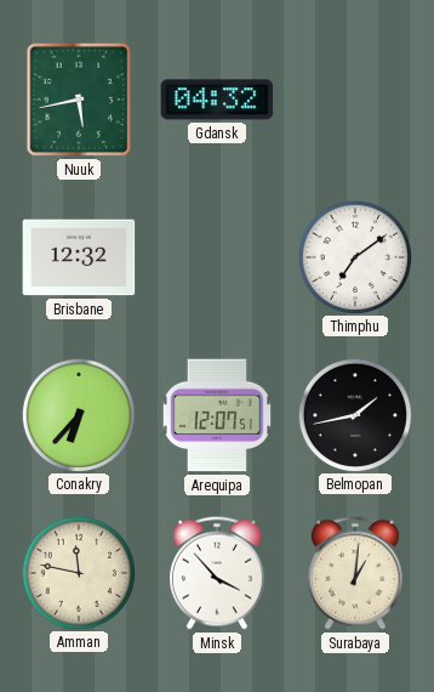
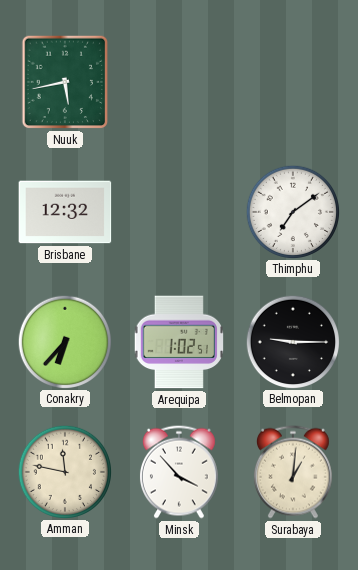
Gdansk: 04:32 -> none (217, 100)
Arequipa: 12:07 -> 1:02 (178, 342)
Belmopan: 1:43 -> 9:15 (292, 341)
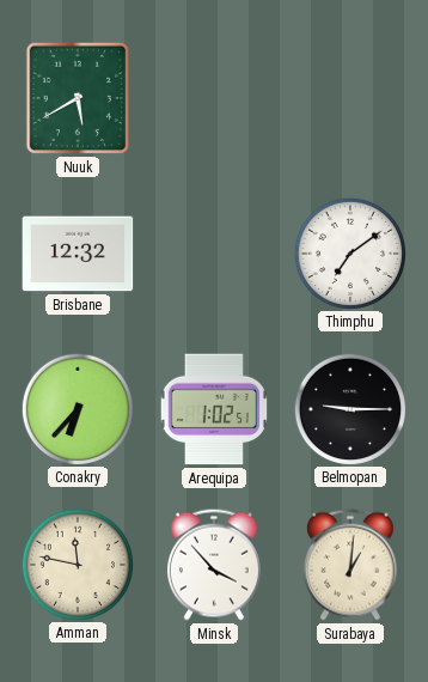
Nuuk: 5:43 -> 5:40 (78, 98)
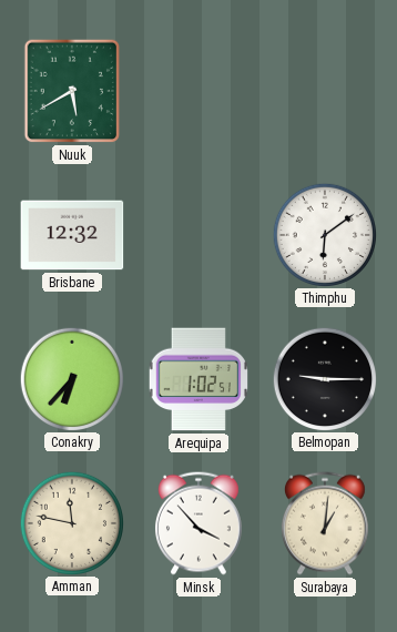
Thimphu: 7:09 -> 6:09 (324, 234)
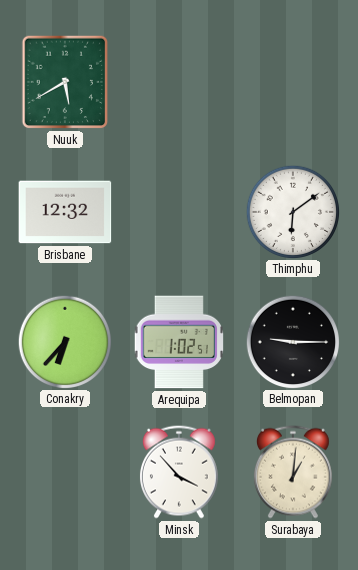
Amman: 11:47 -> none (71, 522)
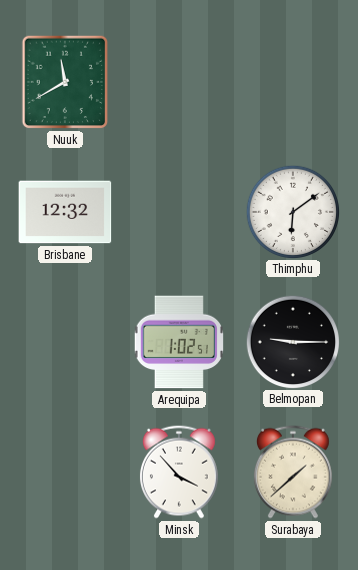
Nuuk: 5:40 -> 11:40 (65, 82)
Conakry: 6:37 -> none (64, 341)
Surabaya: 1:01 -> 1:38 (293, 472)
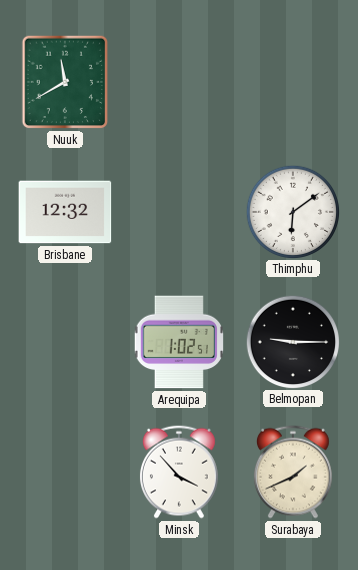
Surabaya: 1:38 -> 1:41 (293, 472)
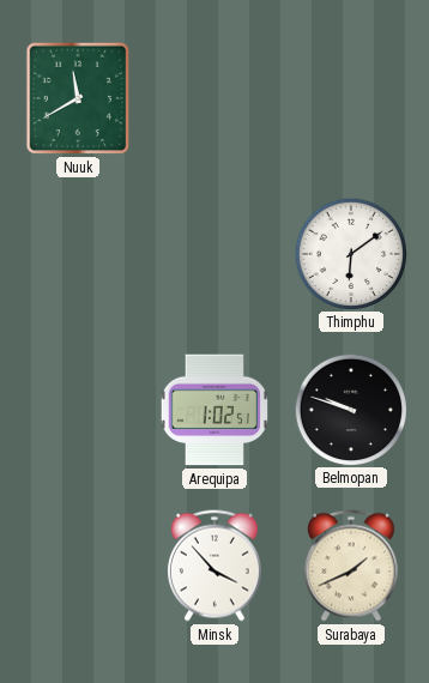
Brisbane: 12:32 -> none (65, 212)
Belmopan: 9:15 -> 9:48 (350, 409)
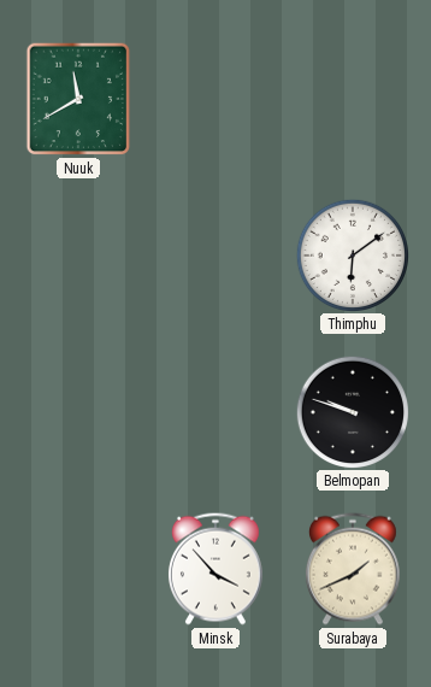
Arequipa: 1:02 -> none (213, 410)
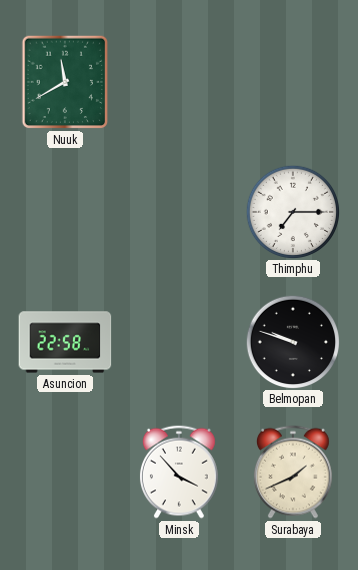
Thimphu: 6:09 -> 7:15 (292, 211)
Asuncion: none -> 22:58 (65, 342)
